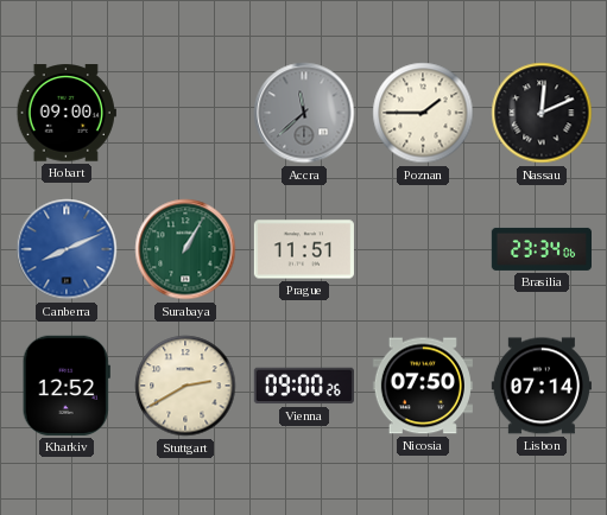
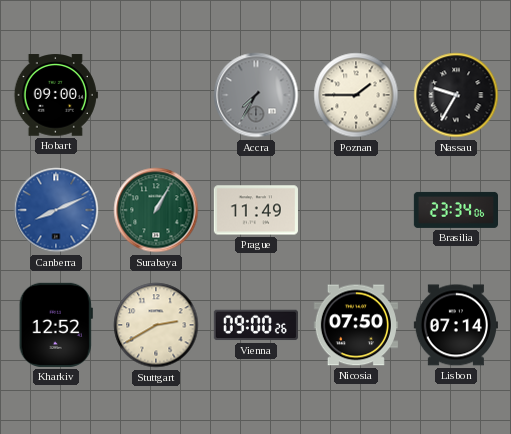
Accra: 11:38 -> 7:35 (256, 95)
Nassau: 12:11 -> 9:35 (456, 95)
Prague: 11:51 -> 11:49 (256, 210)
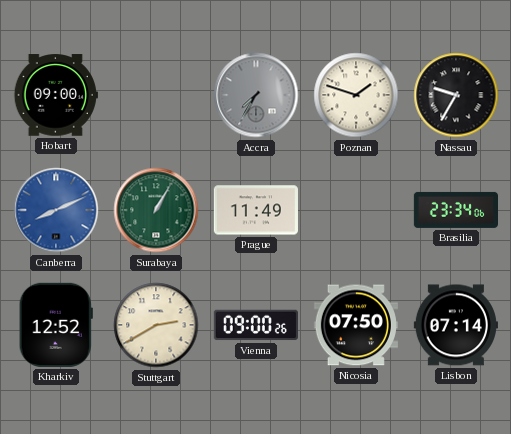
Poznan: 1:45 -> 1:48 (356, 95)
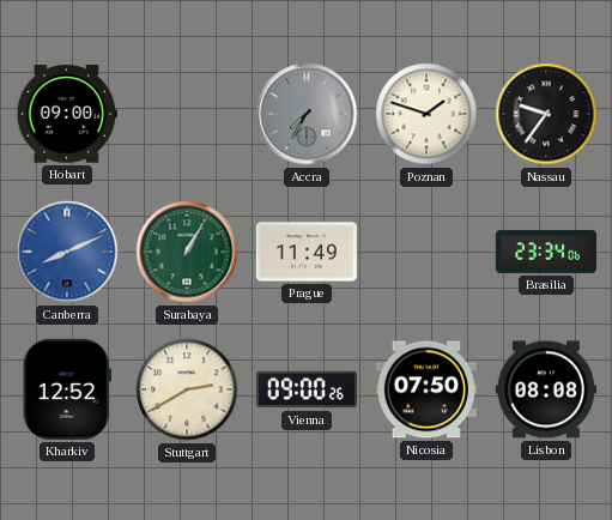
Nassau: 9:35 -> 9:36 (546, 114)
Lisbon: 07:14 -> 08:08 (546, 389)
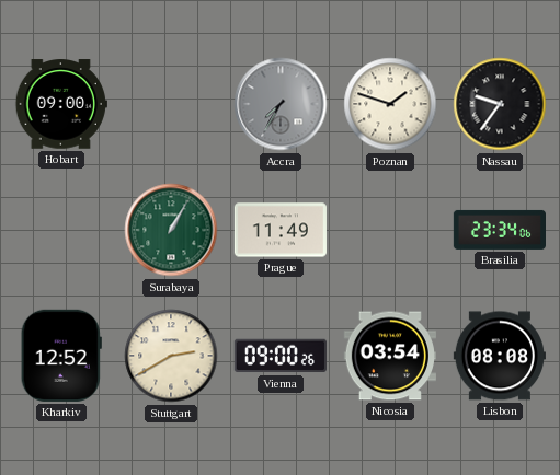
Canberra: 8:11 -> none (67, 252)
Nicosia: 07:50 -> 03:54 (390, 356)
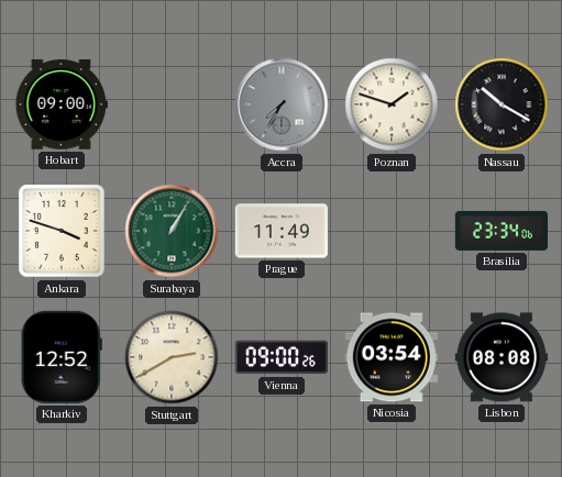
Nassau: 9:36 -> 10:20 (502, 104)
Ankara: none -> 3:48 (62, 231)
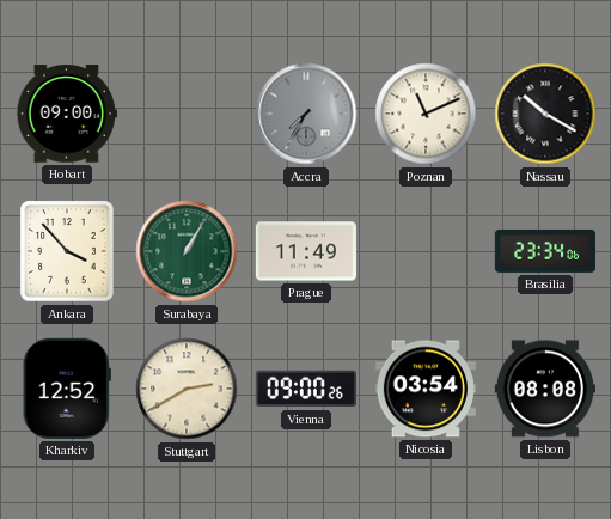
Poznan: 1:48 -> 11:11 (426, 114)
Ankara: 3:48 -> 3:53 (67, 251)
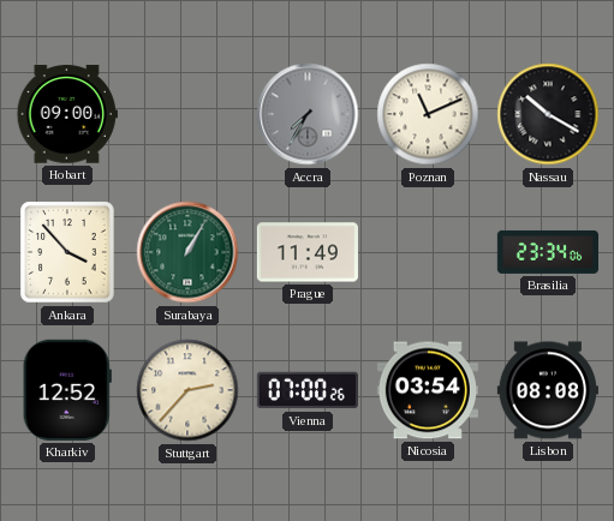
Stuttgart: 2:40 -> 2:37 (187, 390)
Vienna: 09:00 -> 07:00 (308, 390)
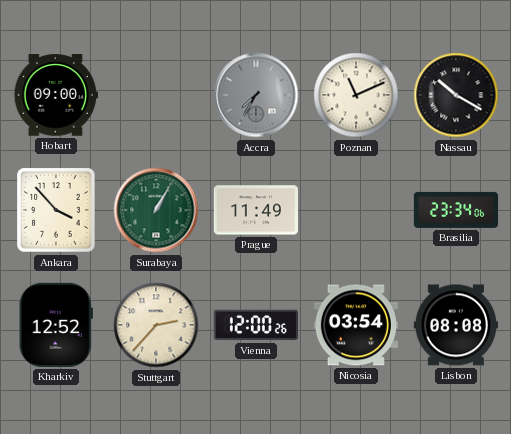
Vienna: 07:00 -> 12:00 (256, 325)
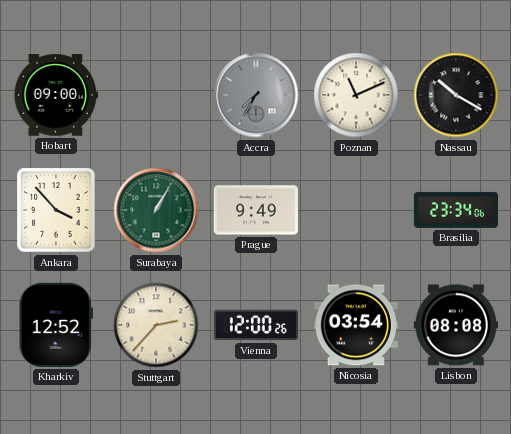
Prague: 11:49 -> 9:49 (256, 210)
